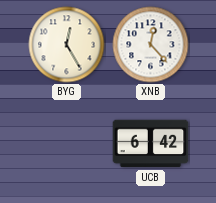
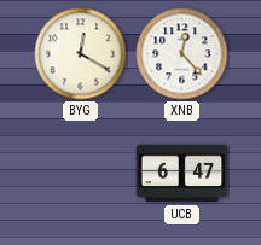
BYG: 12:25 -> 12:20 (81, 54)
UCB: 6:42 -> 6:47 (182, 174)
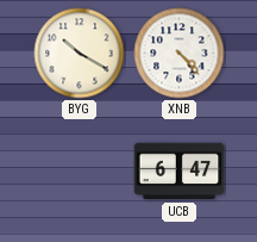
BYG: 12:20 -> 10:20 (80, 54)
XNB: 12:23 -> 4:23 (180, 54)
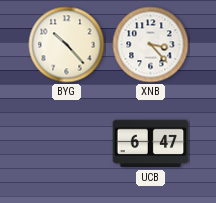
BYG: 10:20 -> 10:23 (67, 45)
XNB: 4:23 -> 3:23 (151, 45)
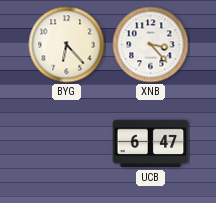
BYG: 10:23 -> 6:23 (67, 45)
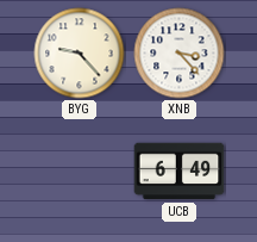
BYG: 6:23 -> 9:23 (80, 54)
UCB: 6:47 -> 6:49 (180, 172)
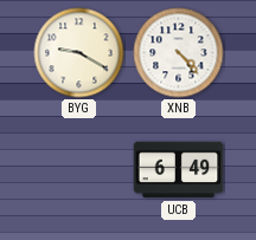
BYG: 9:23 -> 9:20 (79, 53)
XNB: 3:23 -> 4:23 (179, 53)
